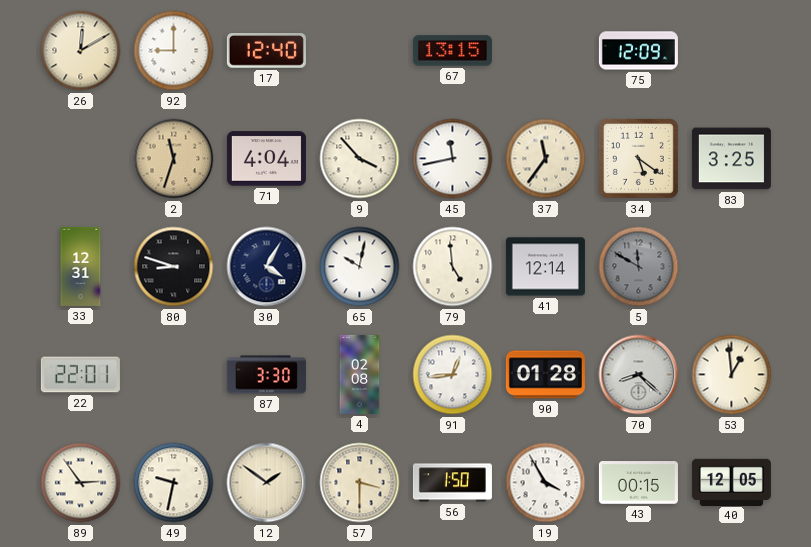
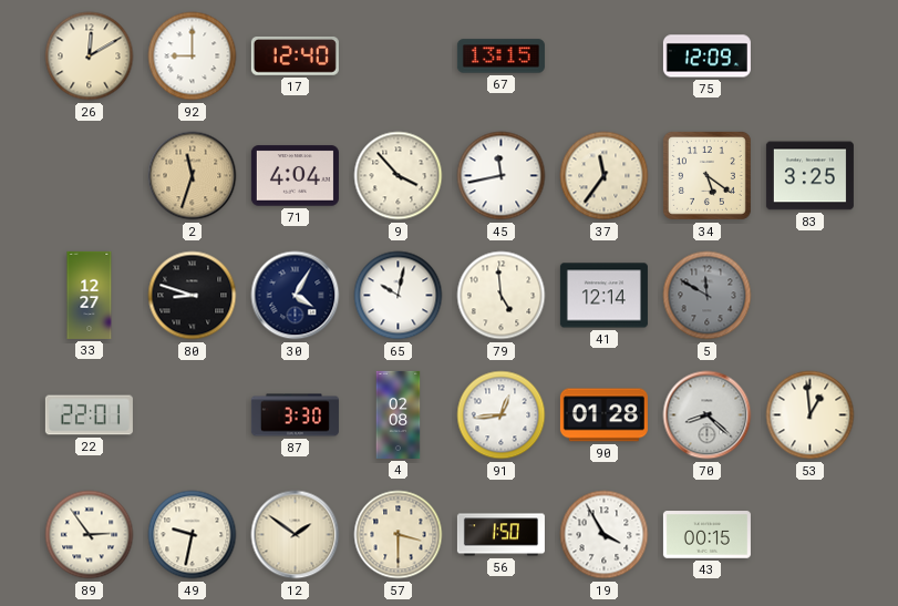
33: 12:31 -> 12:27 (90, 295)
40: 12:05 -> none (731, 482)
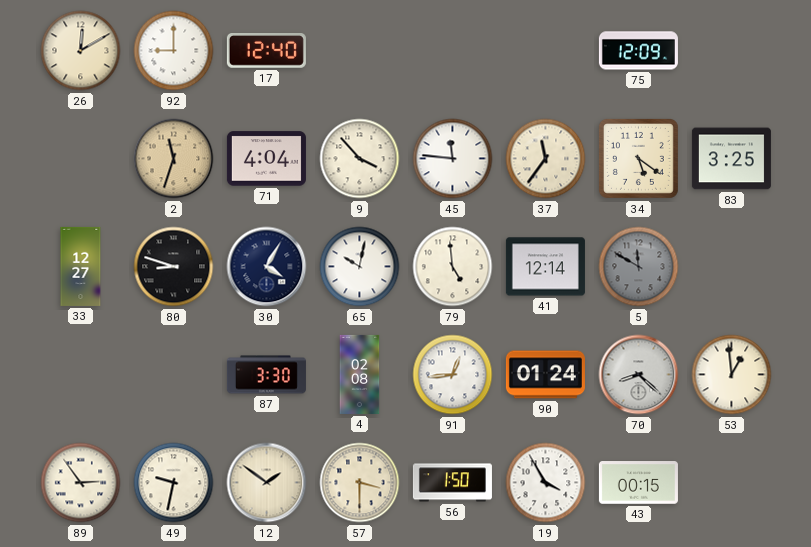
67: 13:15 -> none (500, 57)
45: 11:43 -> 11:46 (453, 159)
22: 22:01 -> none (89, 415)
90: 01:28 -> 01:24 (545, 375)
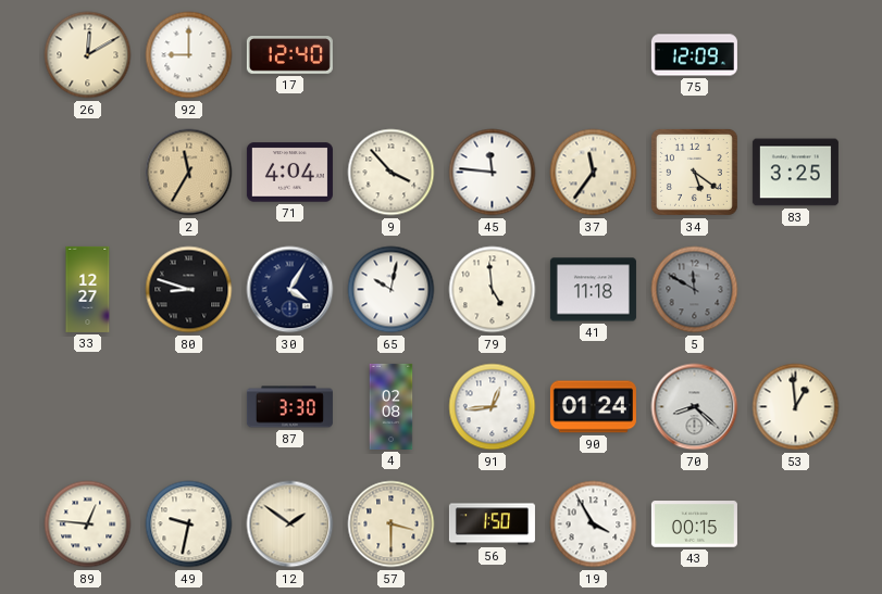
2: 11:33 -> 11:35 (189, 173)
41: 12:14 -> 11:18 (593, 290)
89: 2:54 -> 12:46 (88, 525)
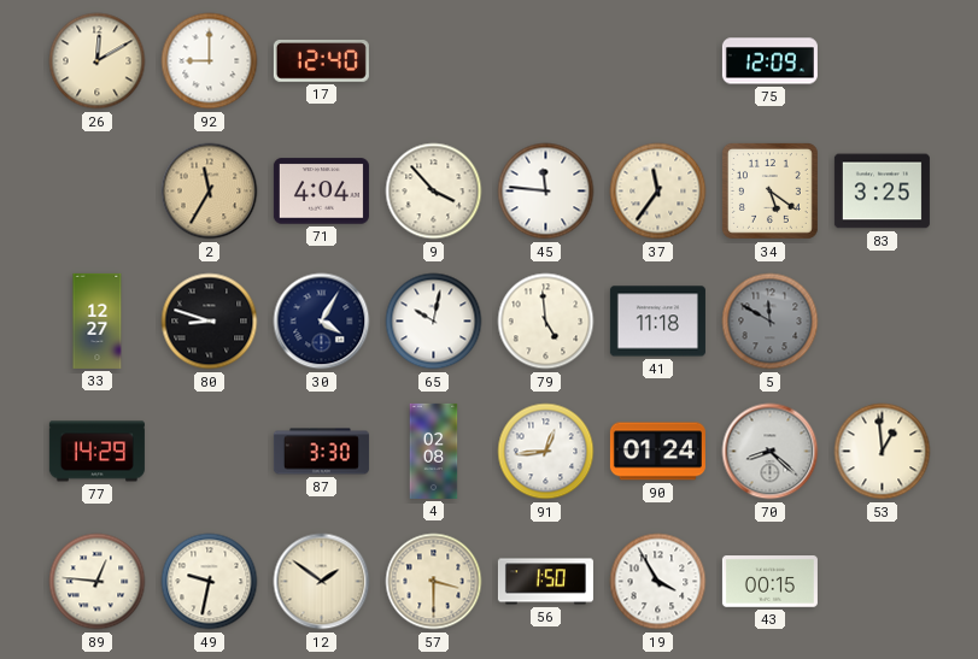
77: none -> 14:29 (96, 452)
